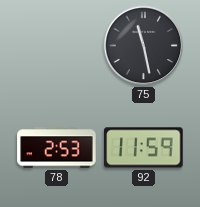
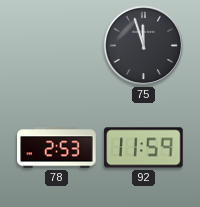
75: 11:28 -> 11:57 (144, 46)
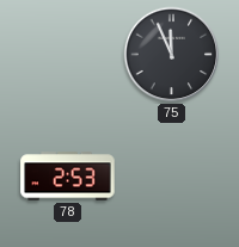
75: 11:57 -> 11:56 (172, 55)
92: 11:59 -> none (144, 148)
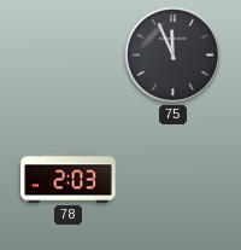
78: 2:53 -> 2:03 (69, 179)
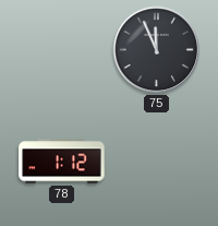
78: 2:03 -> 1:12 (62, 162)
